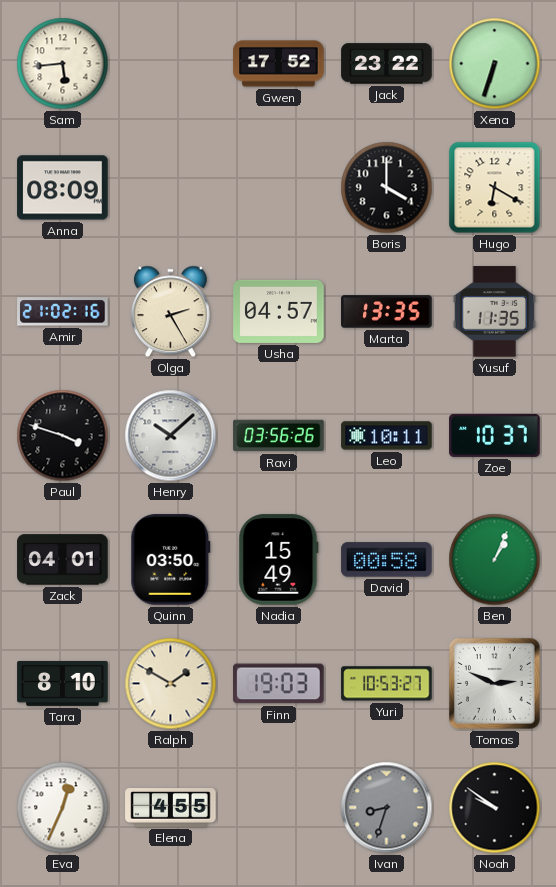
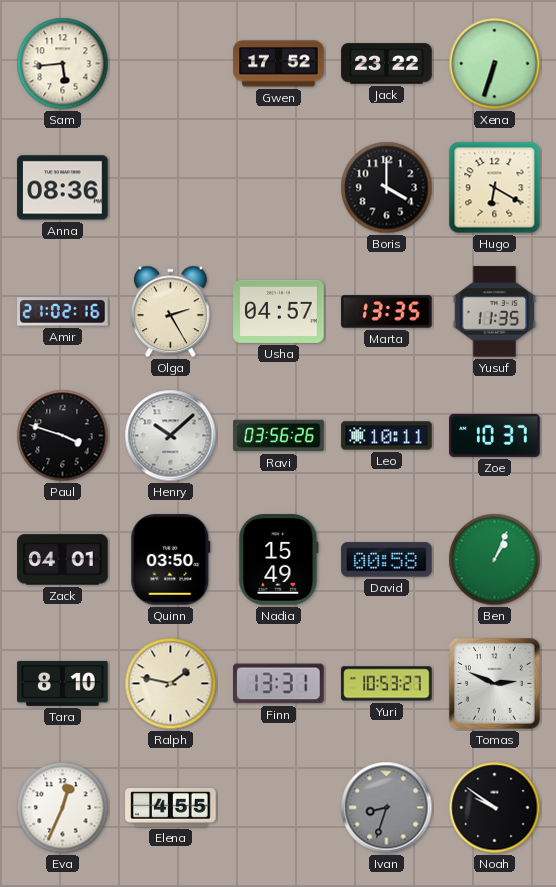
Anna: 08:09 -> 08:36 (63, 188)
Ralph: 1:50 -> 1:47 (171, 684)
Finn: 19:03 -> 13:31 (279, 684)
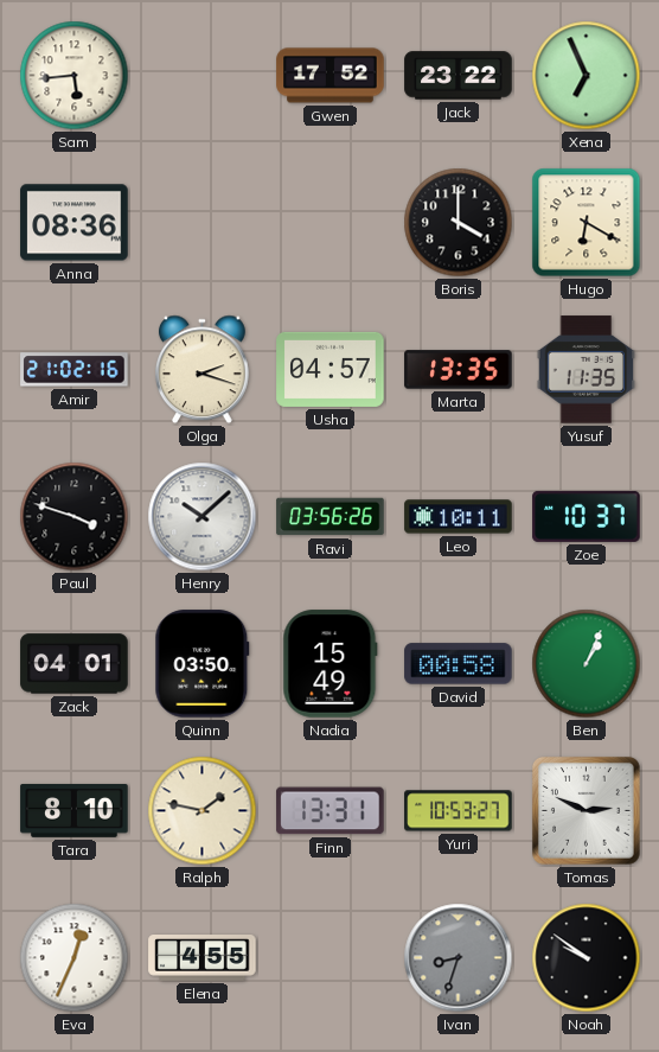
Xena: 6:33 -> 6:56 (587, 76)
Olga: 2:25 -> 2:18 (203, 370)
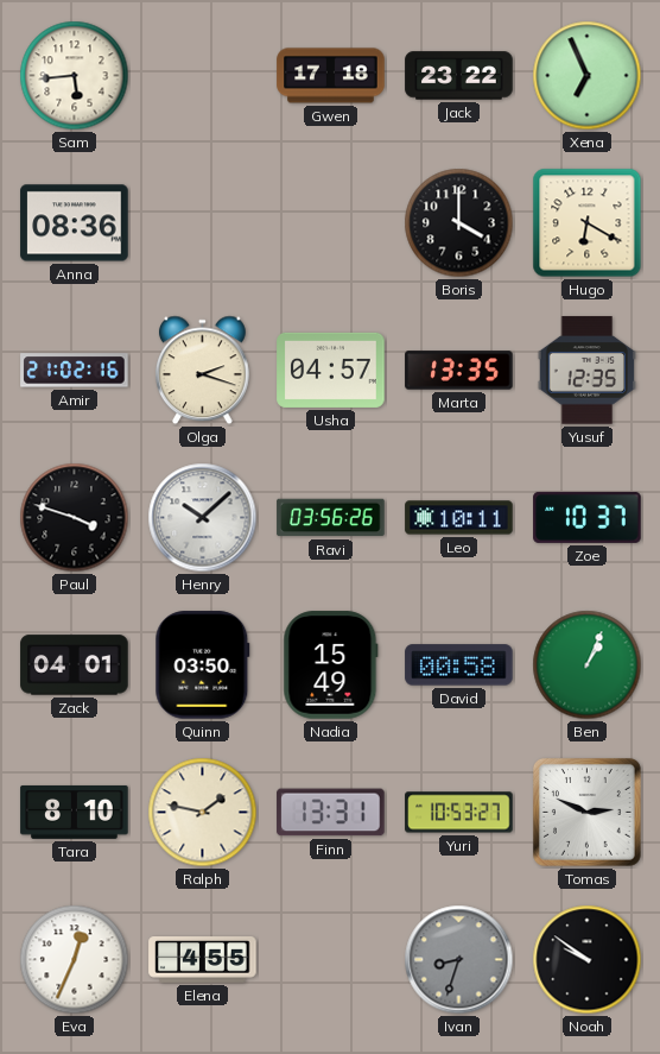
Gwen: 17:52 -> 17:18 (331, 76)
Yusuf: 11:35 -> 12:35 (586, 371)
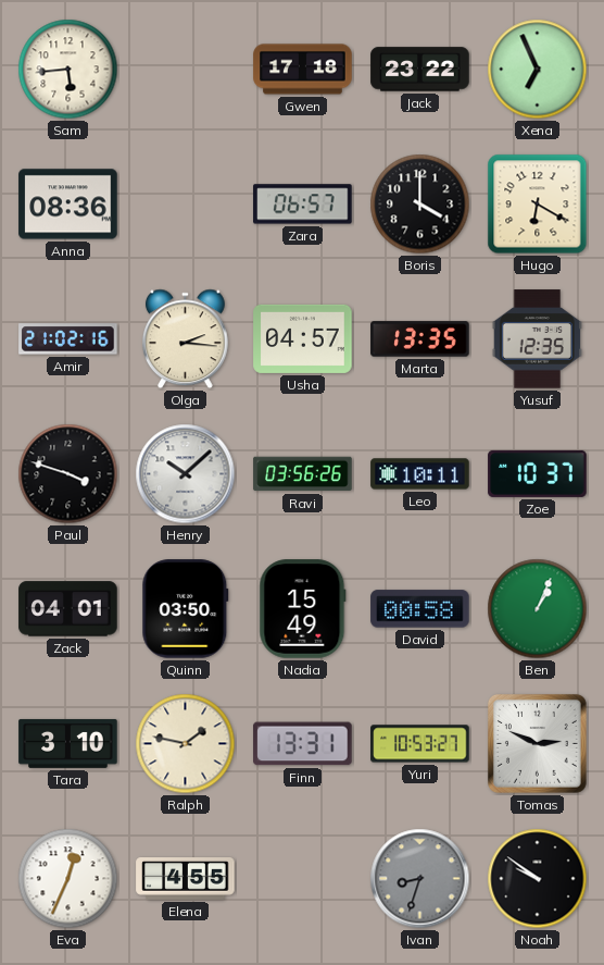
Zara: none -> 06:57 (303, 205)
Olga: 2:18 -> 2:16 (186, 339)
Tara: 8:10 -> 3:10 (68, 743)
